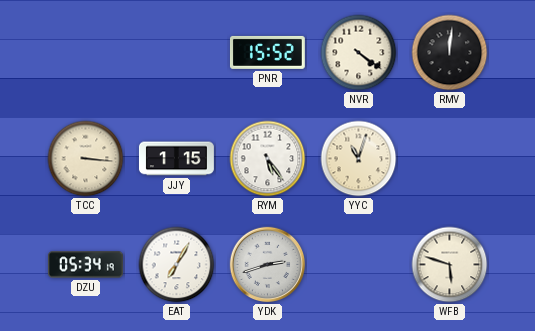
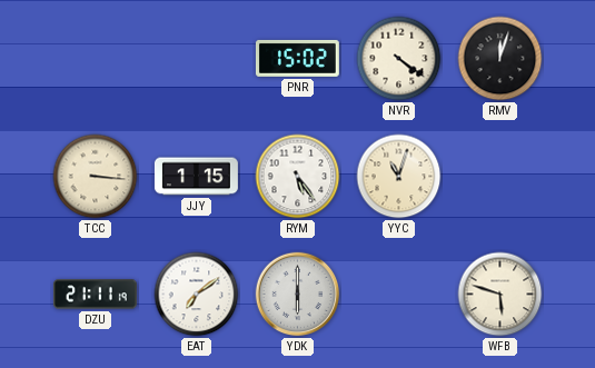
PNR: 15:52 -> 15:02 (297, 58)
RMV: 12:01 -> 12:03 (500, 59)
DZU: 05:34 -> 21:11 (95, 295)
EAT: 7:05 -> 7:09 (197, 295)
YDK: 2:42 -> 6:00 (298, 295)
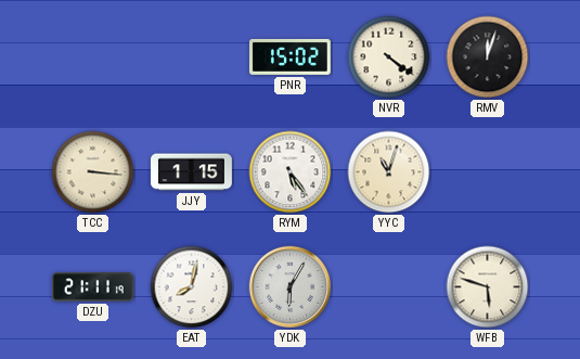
EAT: 7:09 -> 8:02 (192, 287)
YDK: 6:00 -> 6:05 (291, 287)
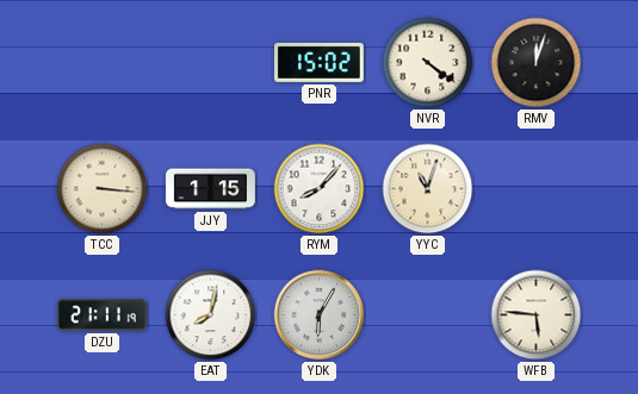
RYM: 5:24 -> 8:07 (320, 189)
WFB: 5:48 -> 5:46 (537, 315)
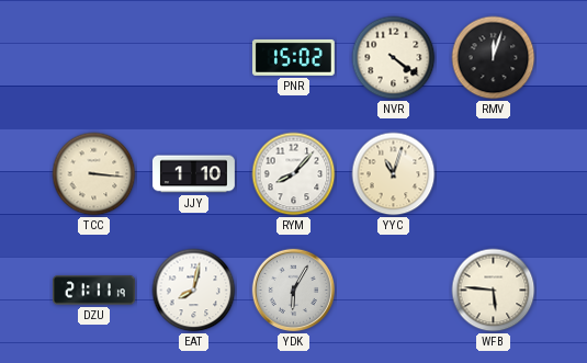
JJY: 1:15 -> 1:10 (193, 174)
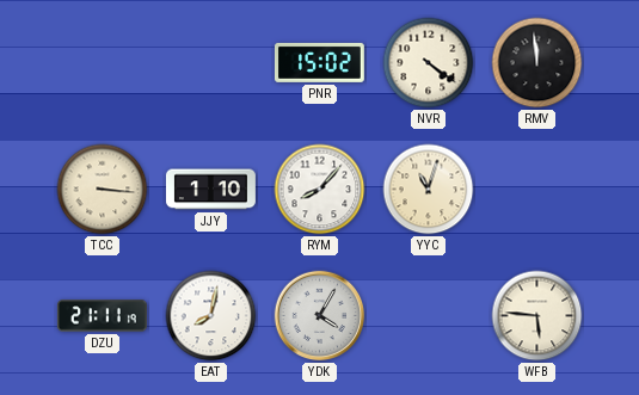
RMV: 12:03 -> 11:59 (537, 63)
YDK: 6:05 -> 4:05 (320, 316)
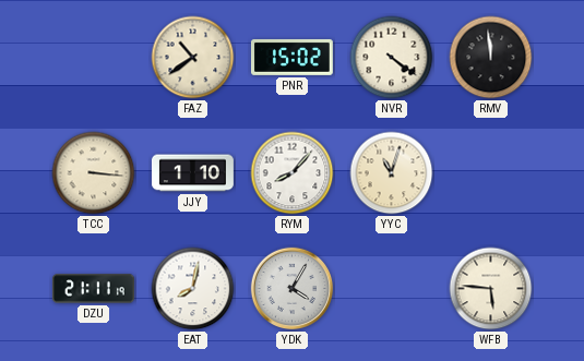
FAZ: none -> 10:39 (193, 58)
